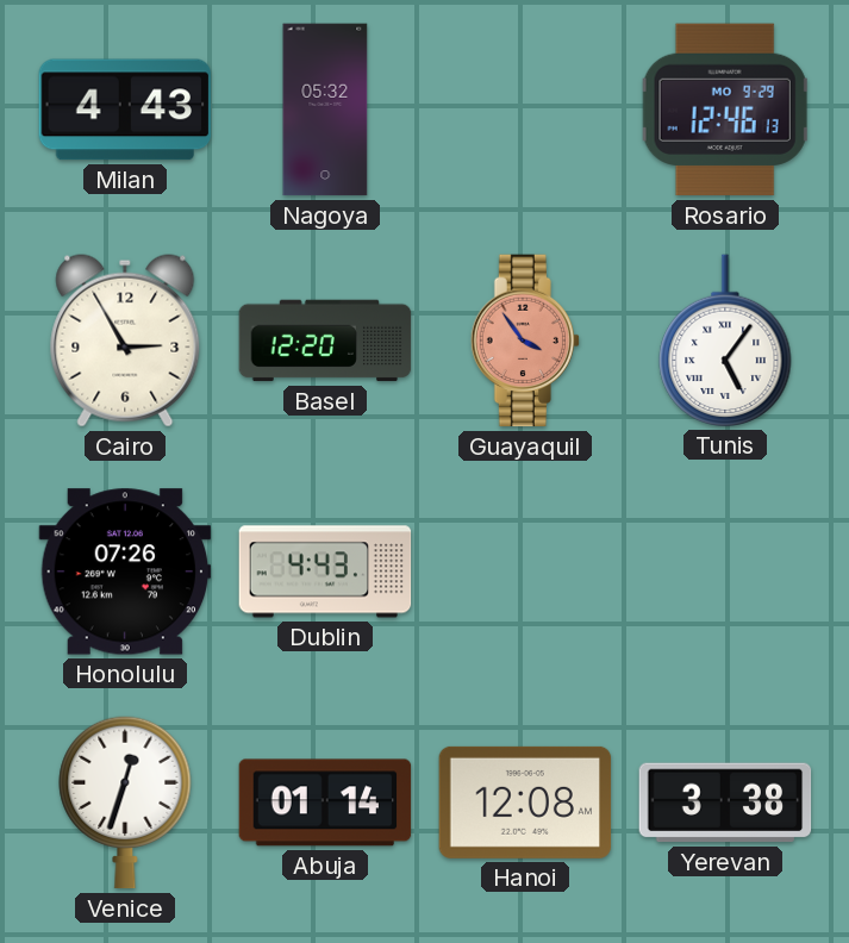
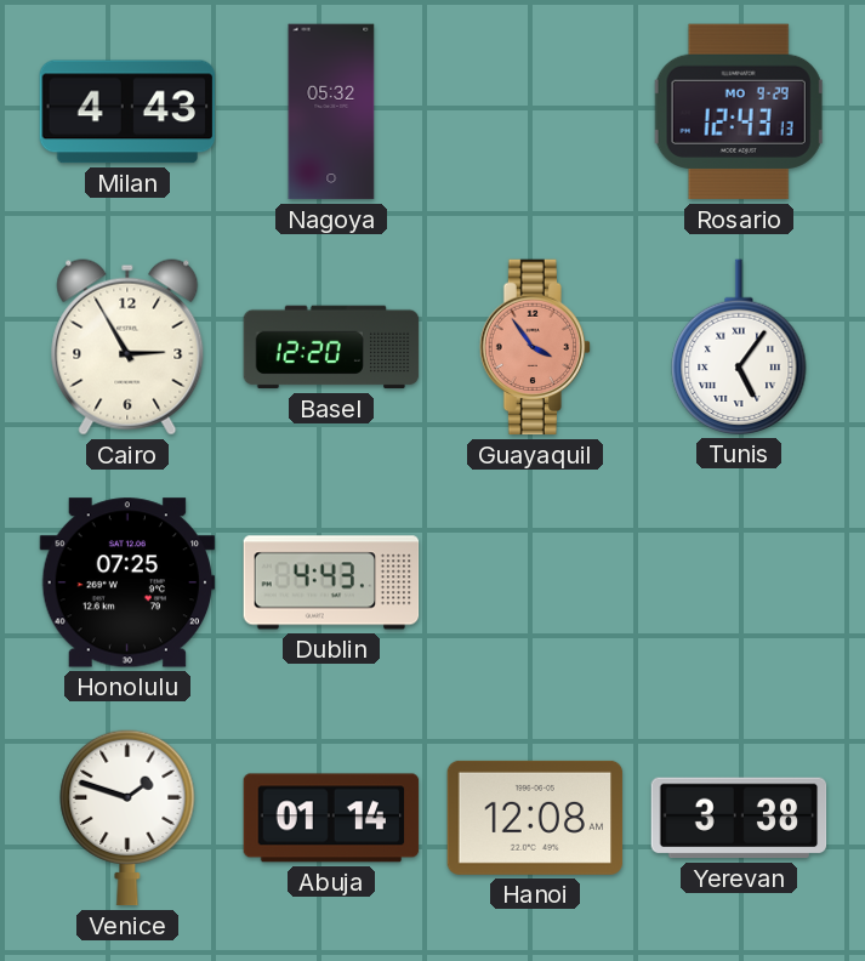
Rosario: 12:46 -> 12:43 (739, 112)
Honolulu: 07:26 -> 07:25 (127, 582)
Venice: 12:33 -> 1:48 (127, 818)
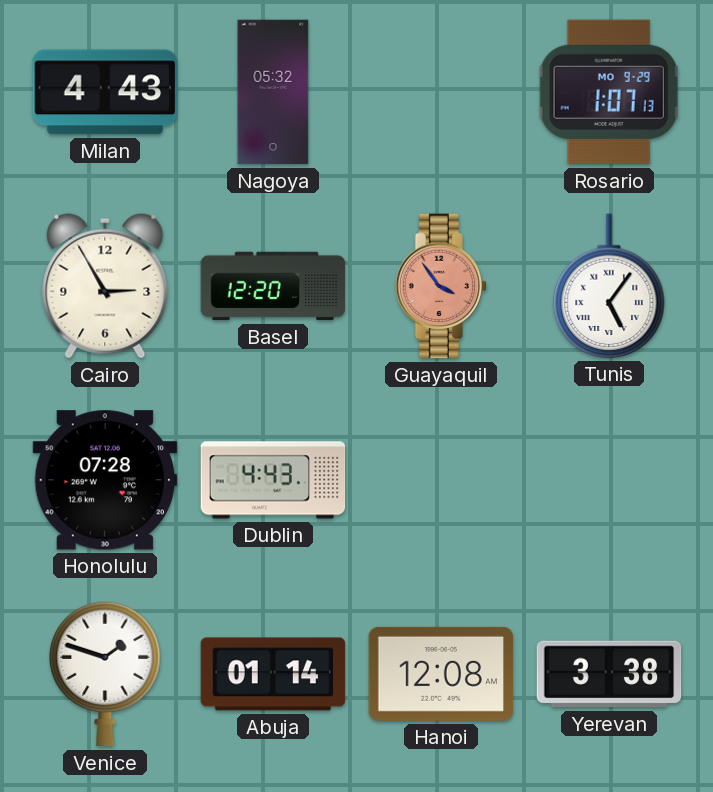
Rosario: 12:43 -> 1:07 (609, 92)
Honolulu: 07:25 -> 07:28 (105, 480)
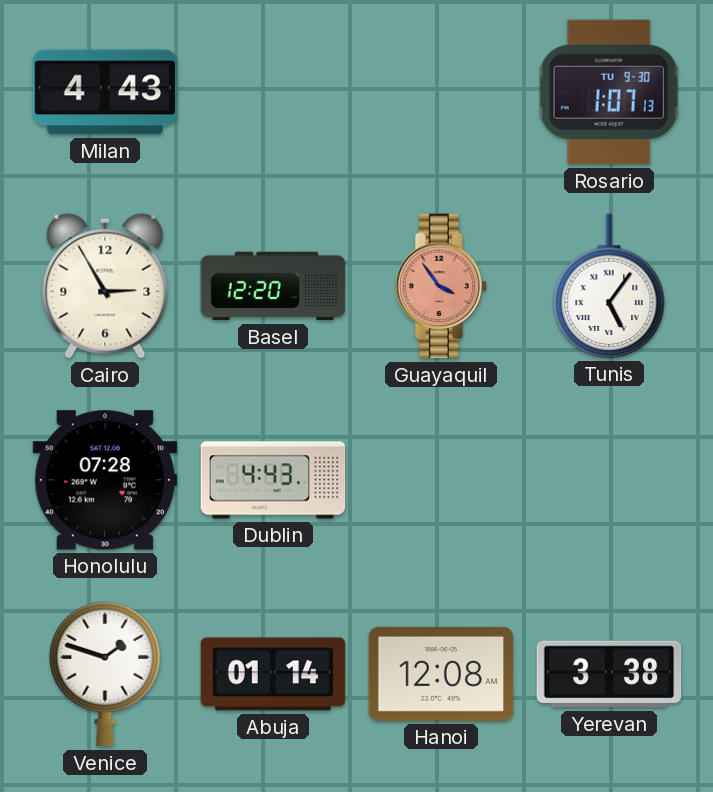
Nagoya: 05:32 -> none (273, 92)
Rosario date: MO 9-29 -> TU 9-30 (609, 92)
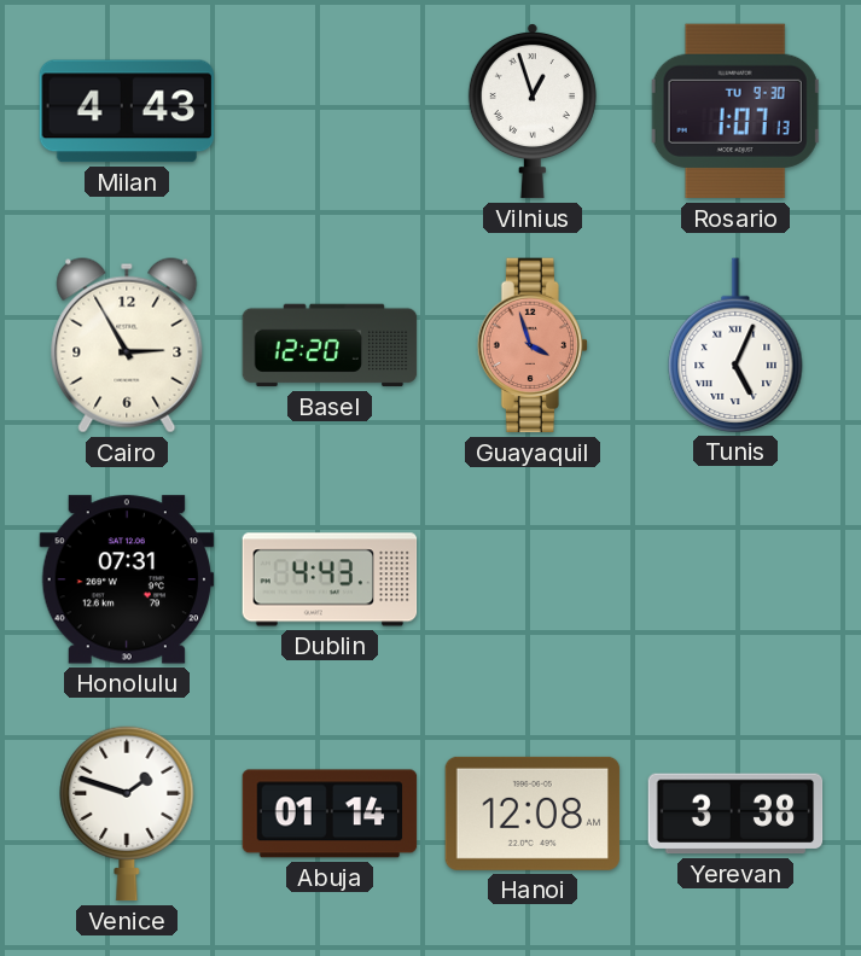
Vilnius: none -> 12:57 (533, 111)
Guayaquil: 3:54 -> 3:57 (533, 345)
Tunis: 5:06 -> 5:04 (735, 345)
Honolulu: 07:28 -> 07:31 (127, 579)
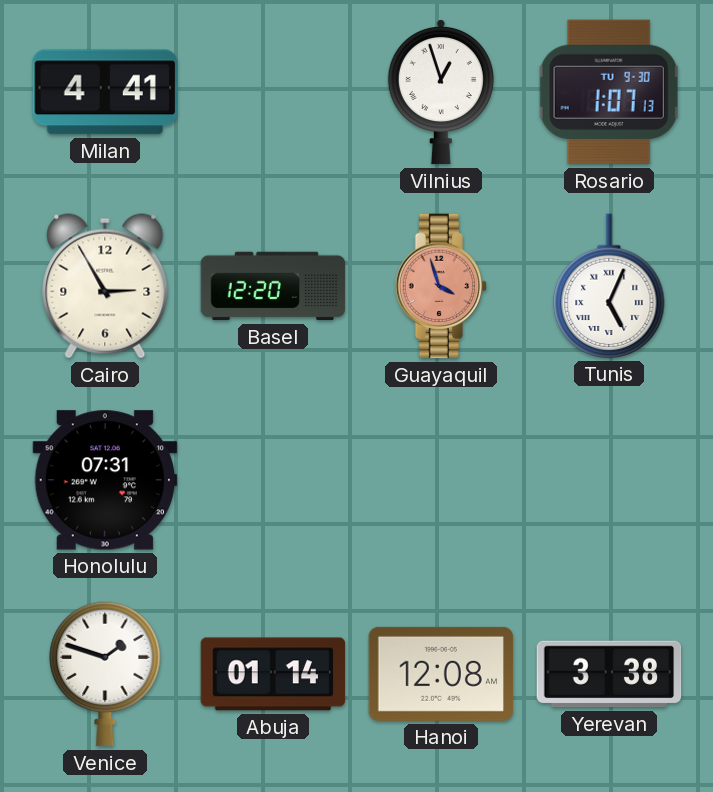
Milan: 4:43 -> 4:41 (105, 92)
Dublin: 4:43 -> none (330, 579)
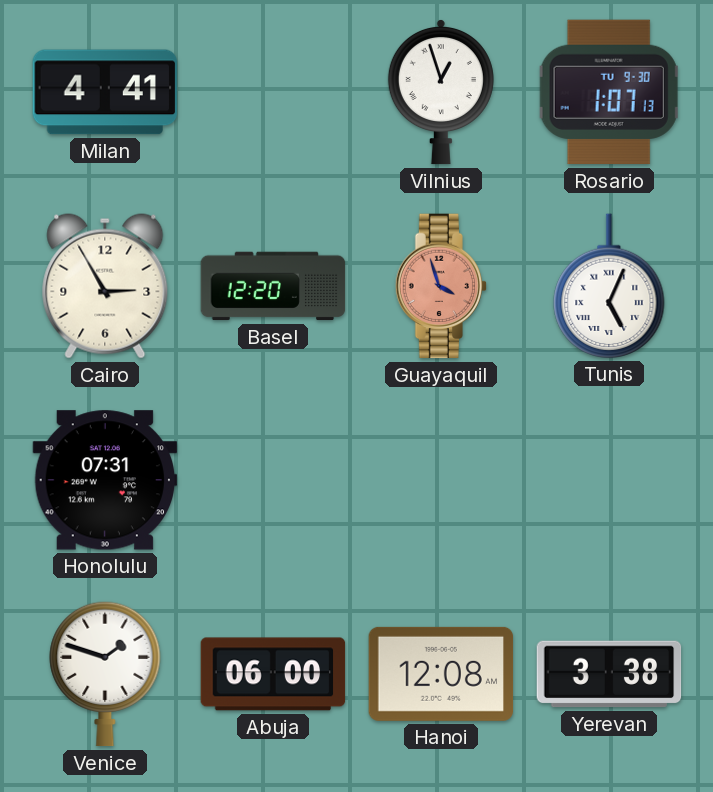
Abuja: 01:14 -> 06:00 (273, 674)
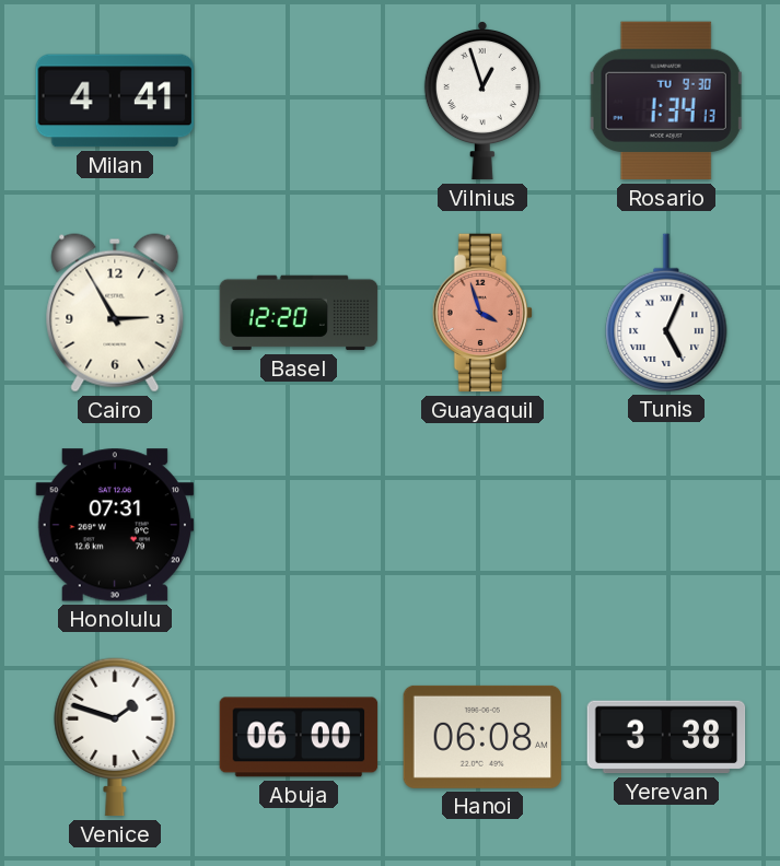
Rosario: 1:07 -> 1:34 (666, 101)
Hanoi: 12:08 -> 06:08 (482, 737)
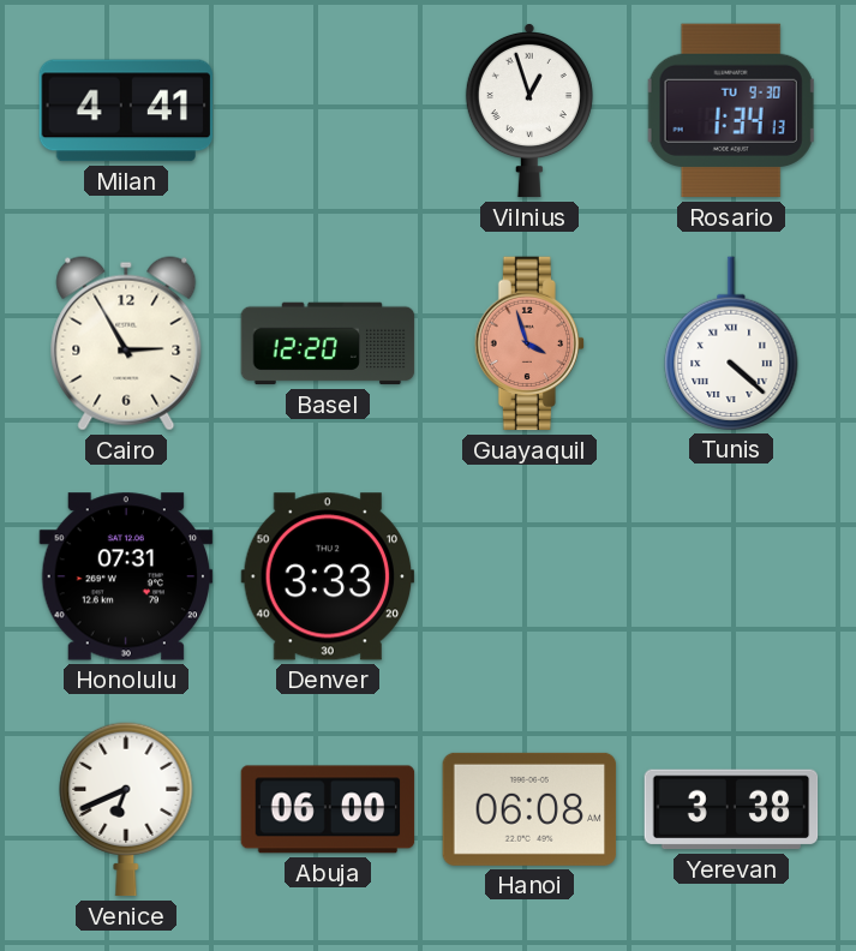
Tunis: 5:04 -> 4:22 (731, 343)
Denver: none -> 3:33 (328, 576)
Venice: 1:48 -> 6:41 (126, 809)
